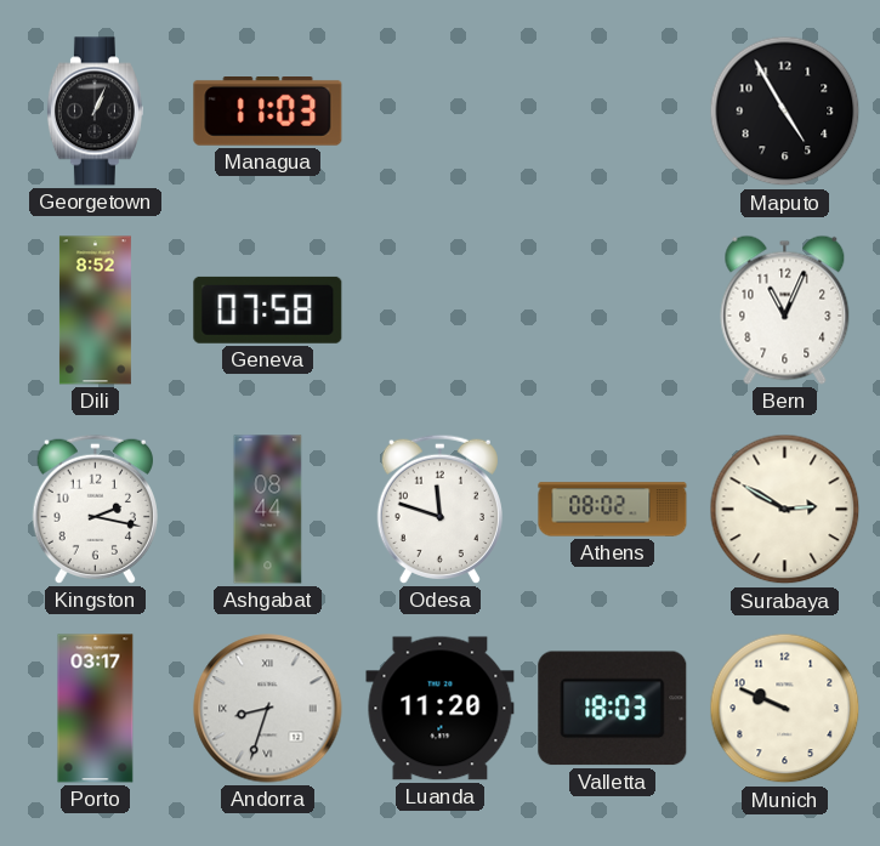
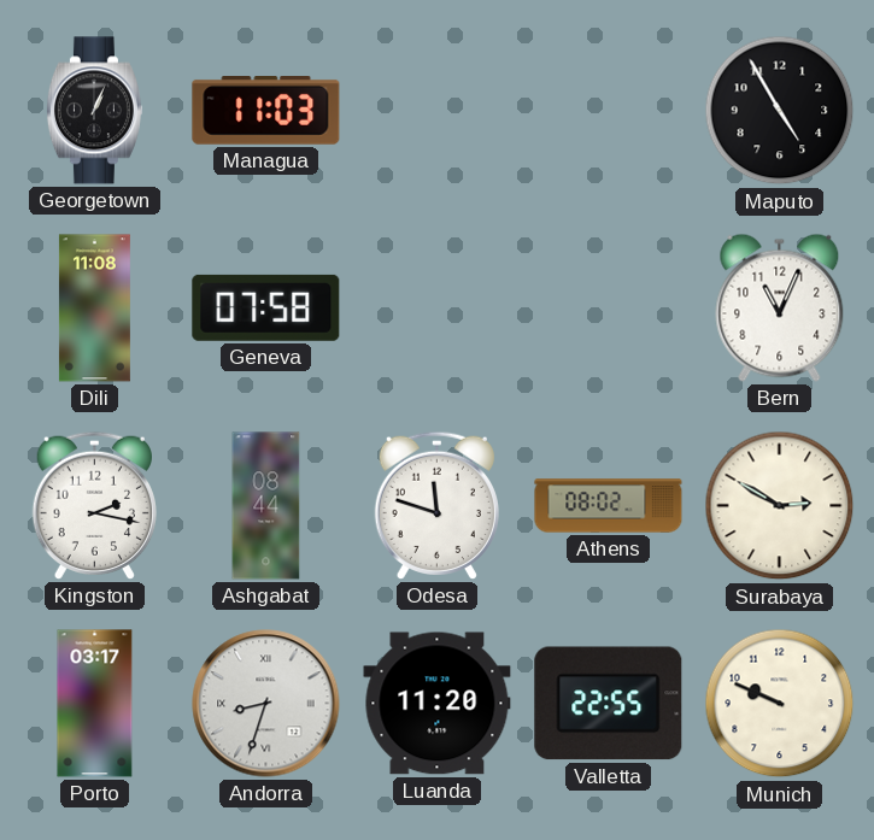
Dili: 8:52 -> 11:08 (94, 309)
Valletta: 18:03 -> 22:55 (609, 704)
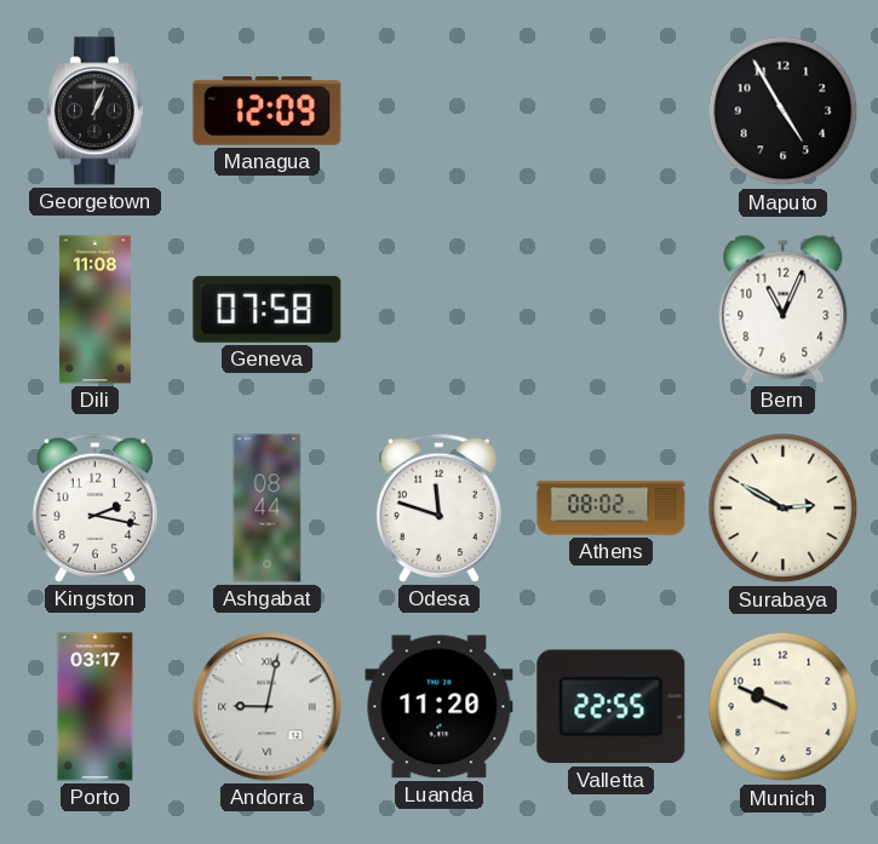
Managua: 11:03 -> 12:09 (268, 111)
Andorra: 8:33 -> 9:02 (268, 707)
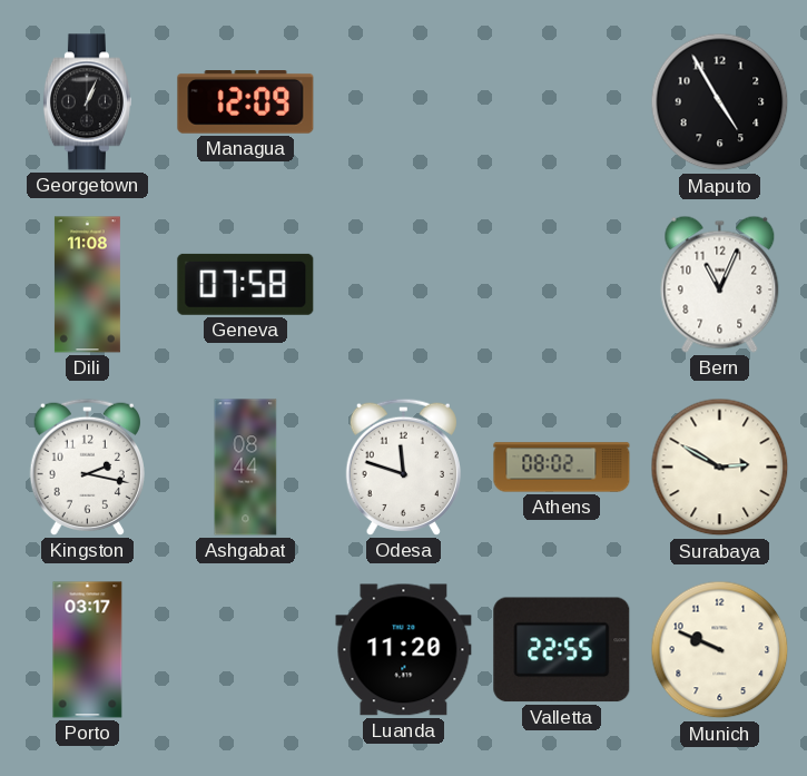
Andorra: 9:02 -> none (268, 707)
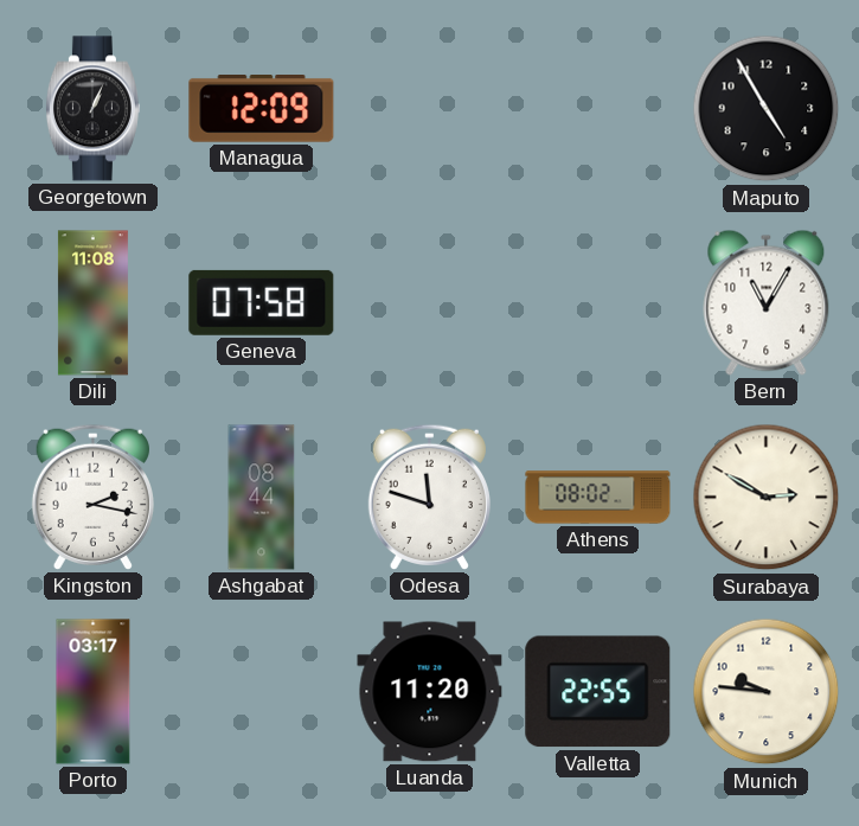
Bern: 11:04 -> 11:05 (767, 302)
Munich: 9:49 -> 9:46 (767, 692)
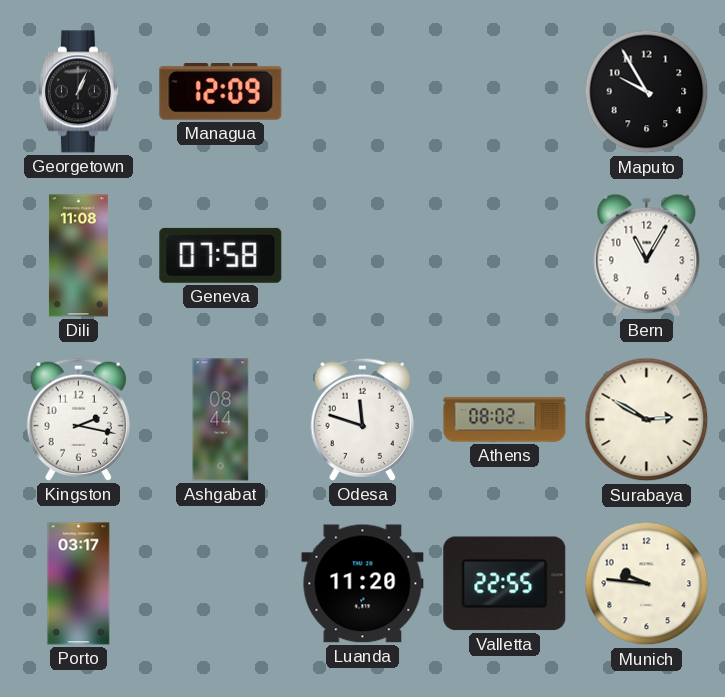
Maputo: 4:55 -> 9:55 (647, 92)
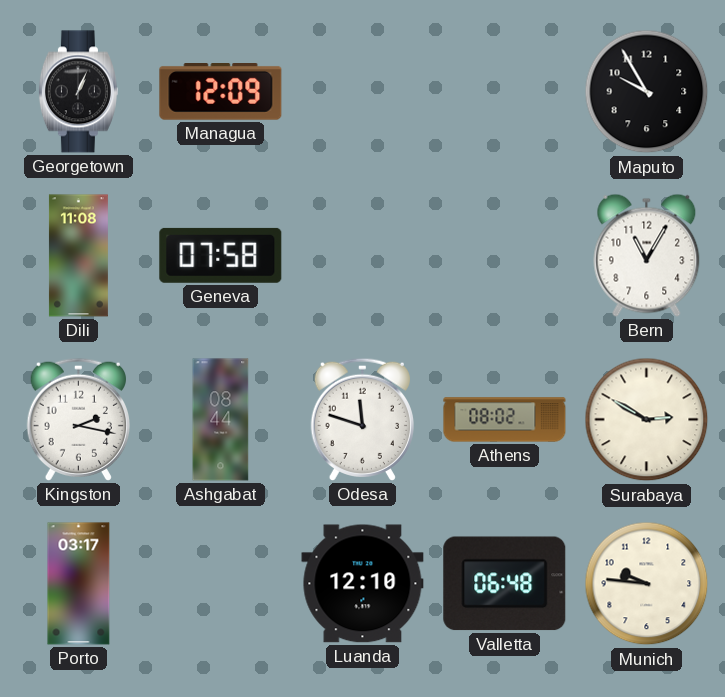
Luanda: 11:20 -> 12:10 (363, 584)
Valletta: 22:55 -> 06:48 (505, 584)
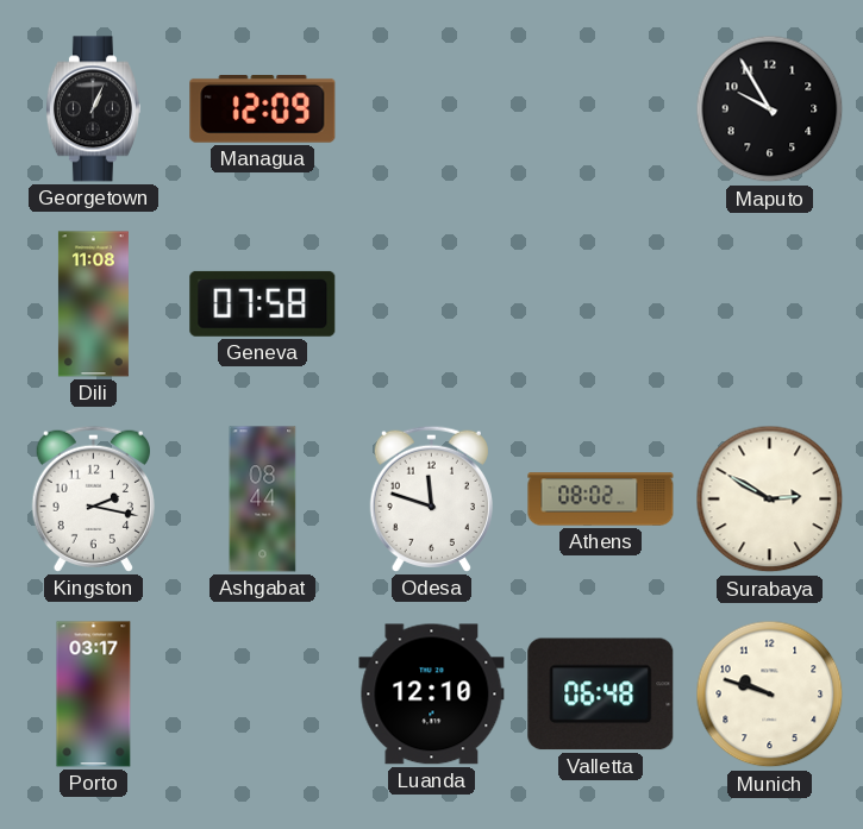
Bern: 11:05 -> none (647, 255)
Munich: 9:46 -> 9:48 (770, 695)
